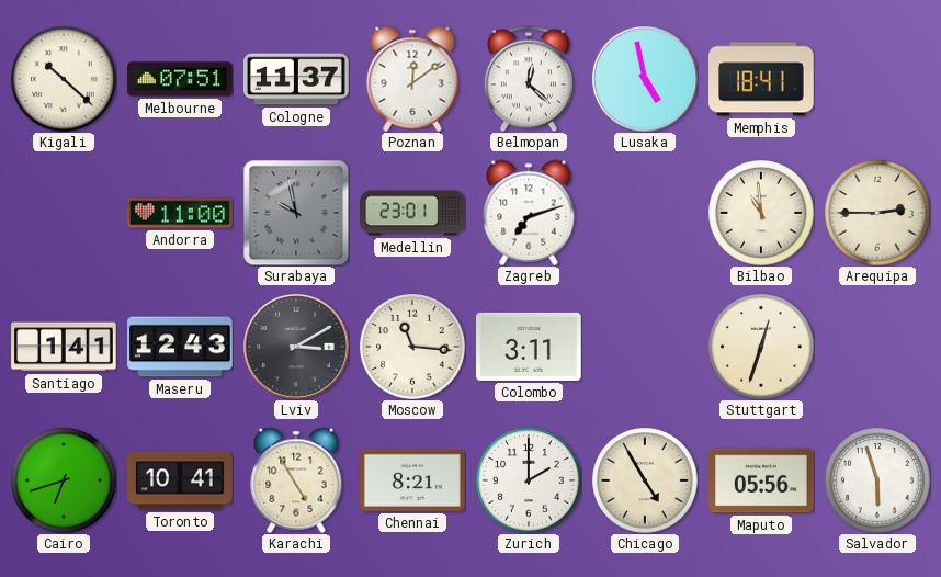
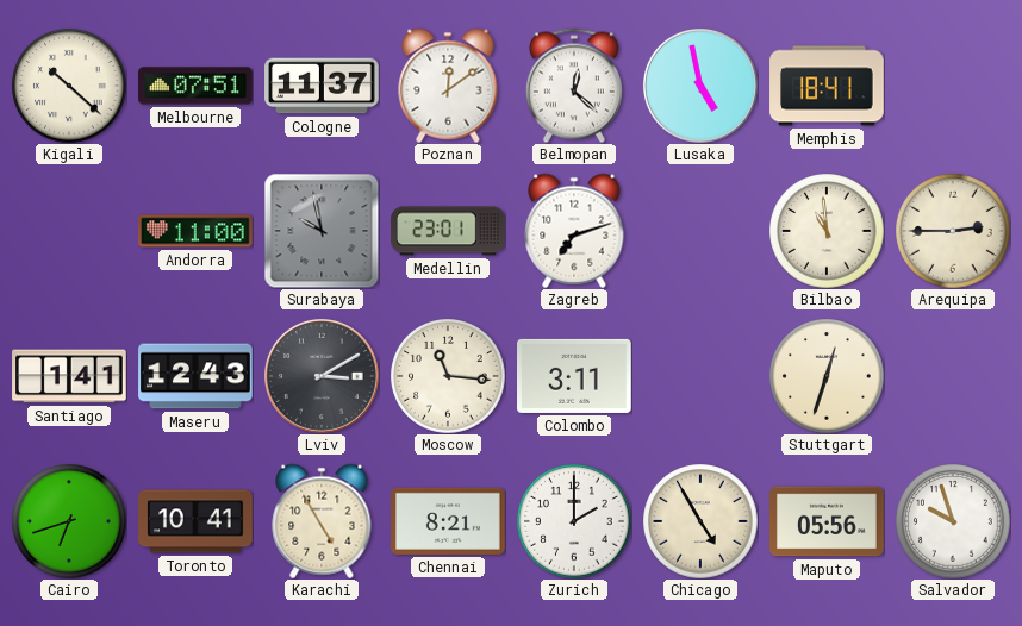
Salvador: 5:57 -> 9:57 (953, 521)
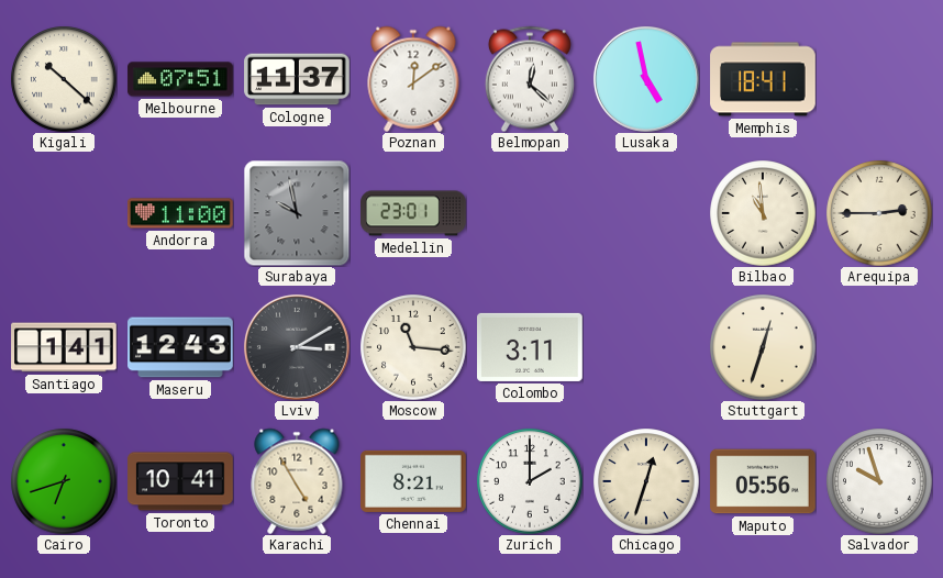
Zagreb: 7:12 -> none (574, 231)
Chicago: 4:55 -> 12:33 (646, 481)
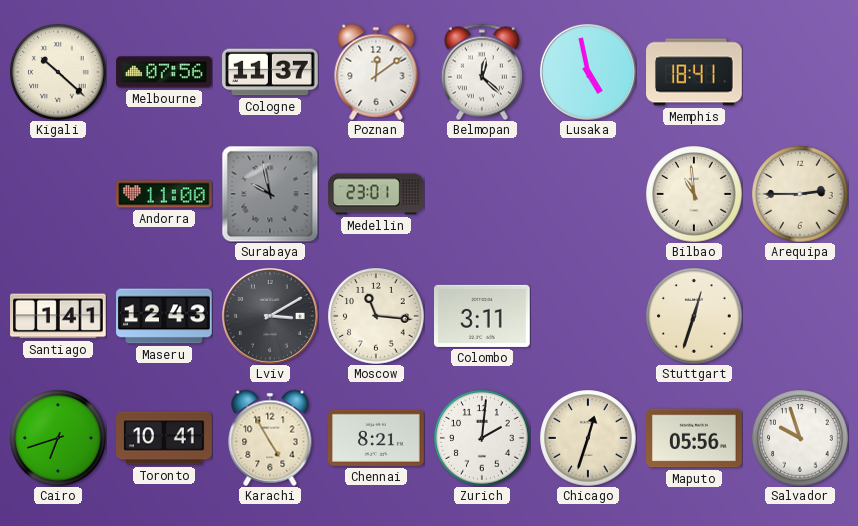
Melbourne: 07:51 -> 07:56 (164, 72)
Zurich: 2:00 -> 2:01 (482, 438)
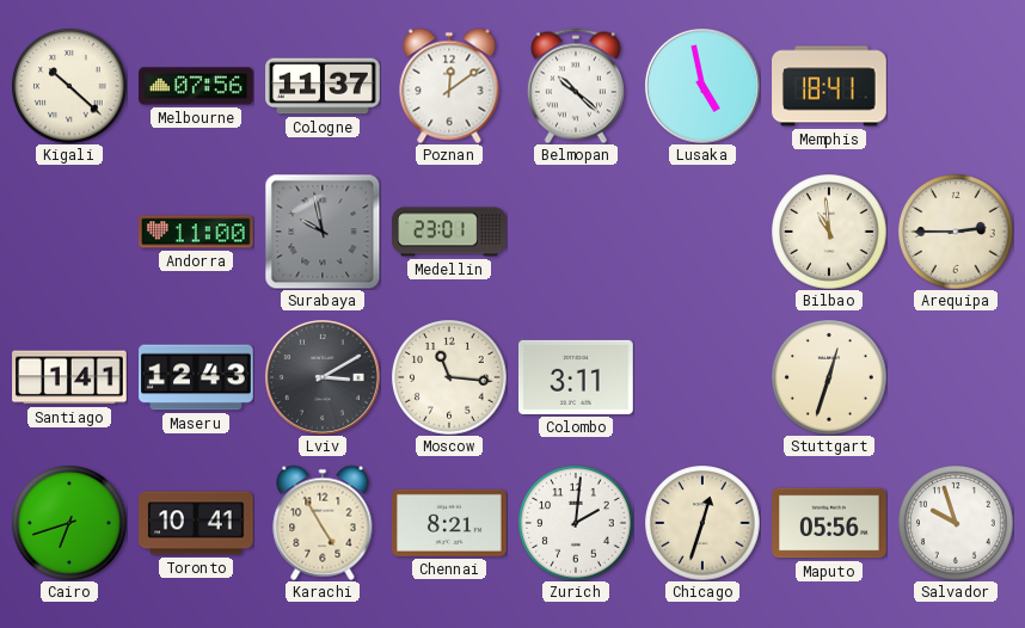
Belmopan: 12:22 -> 10:22 (576, 86)
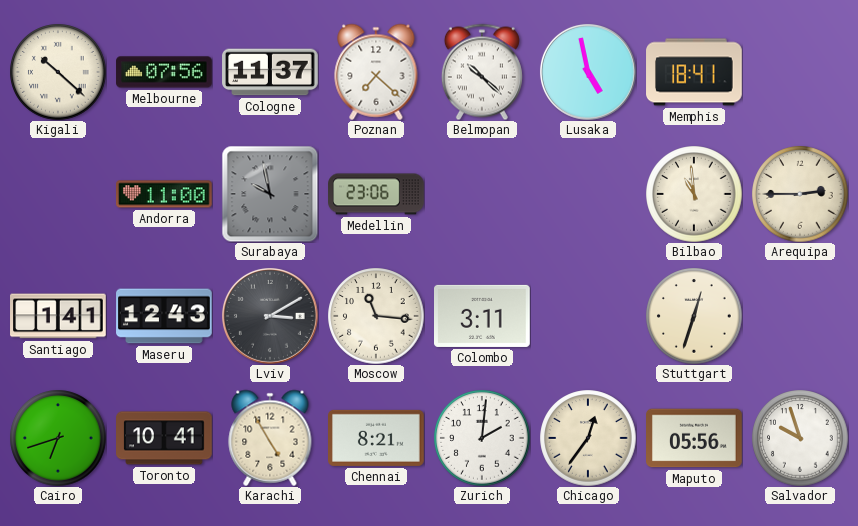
Poznan: 12:09 -> 7:22 (376, 72)
Medellin: 23:01 -> 23:06 (376, 194)
Chicago: 12:33 -> 12:36 (588, 438)
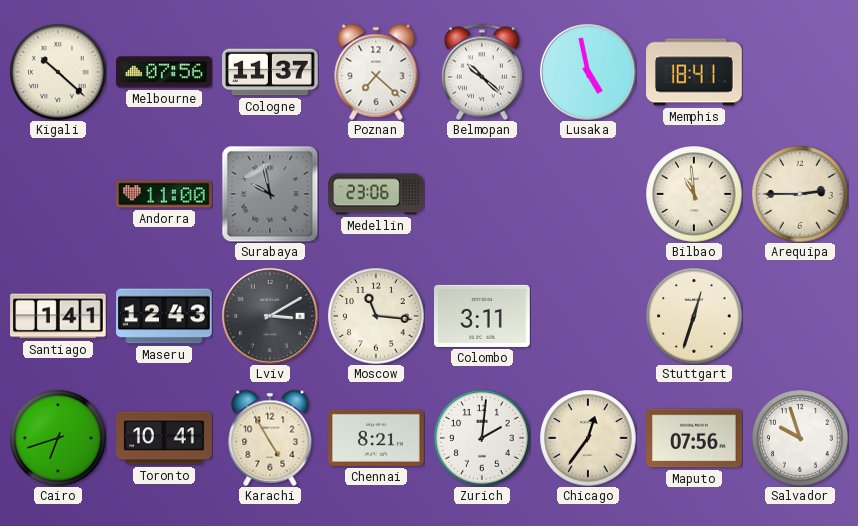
Maputo: 05:56 -> 07:56 (694, 438)
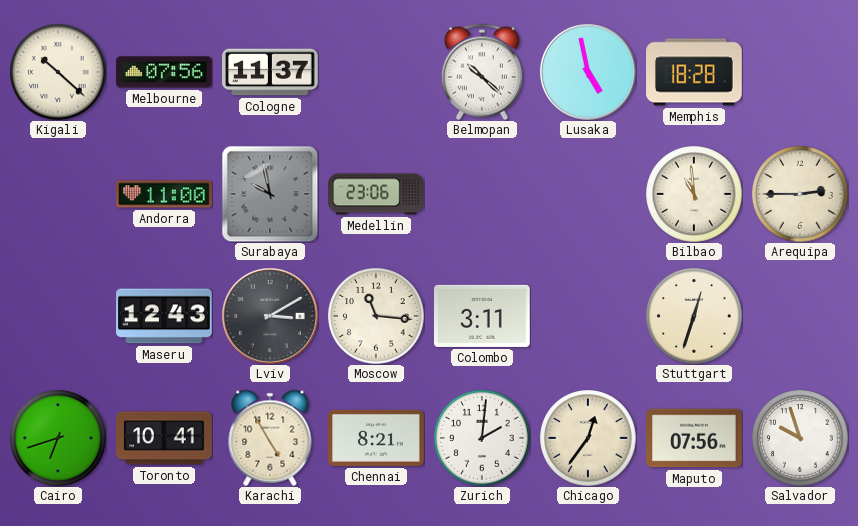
Poznan: 7:22 -> none (376, 72)
Memphis: 18:41 -> 18:28 (694, 72)
Santiago: 1:41 -> none (58, 316)
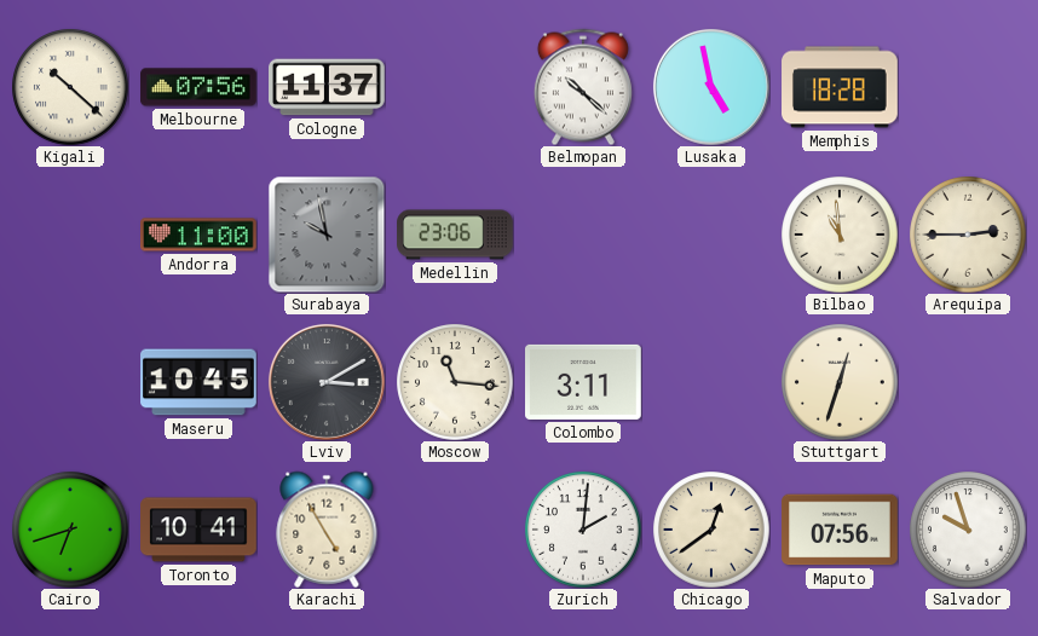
Maseru: 12:43 -> 10:45 (198, 382)
Chennai: 8:21 -> none (377, 438)
Chicago: 12:36 -> 12:39 (711, 530)
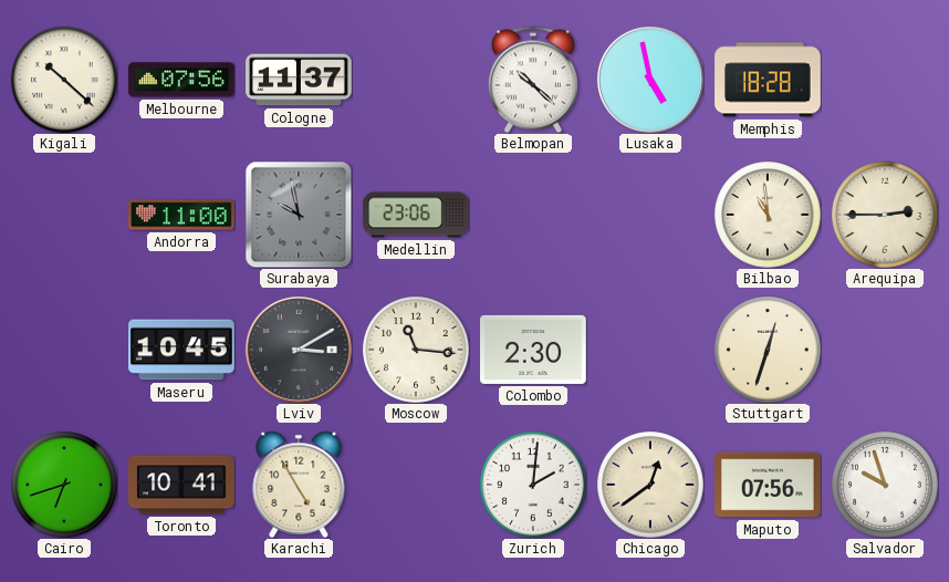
Colombo: 3:11 -> 2:30 (534, 350)
